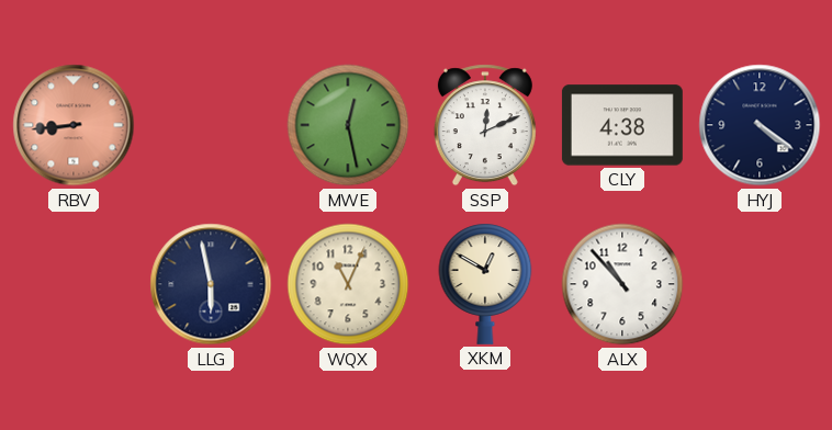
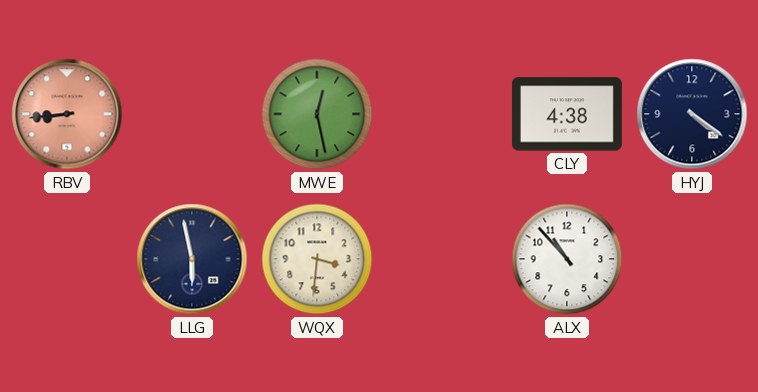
SSP: 12:11 -> none (485, 125)
WQX: 11:04 -> 3:31 (317, 259)
XKM: 12:50 -> none (485, 284)
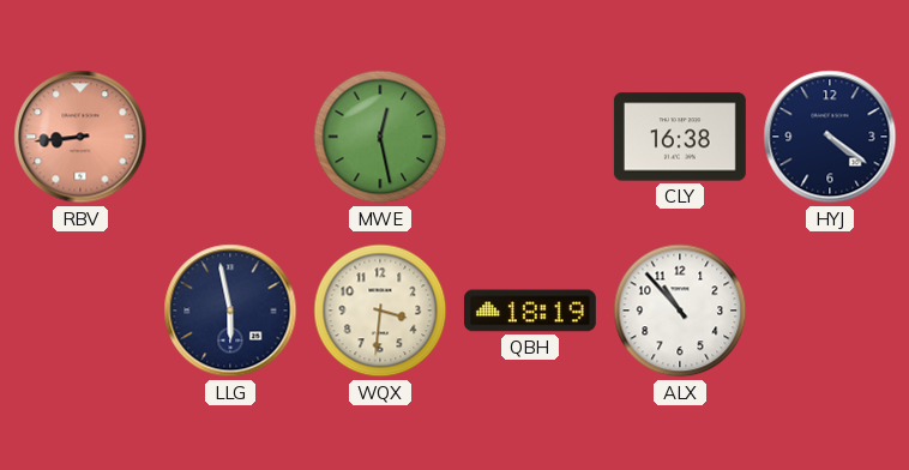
CLY: 4:38 -> 16:38 (680, 137)
QBH: none -> 18:19 (530, 311)
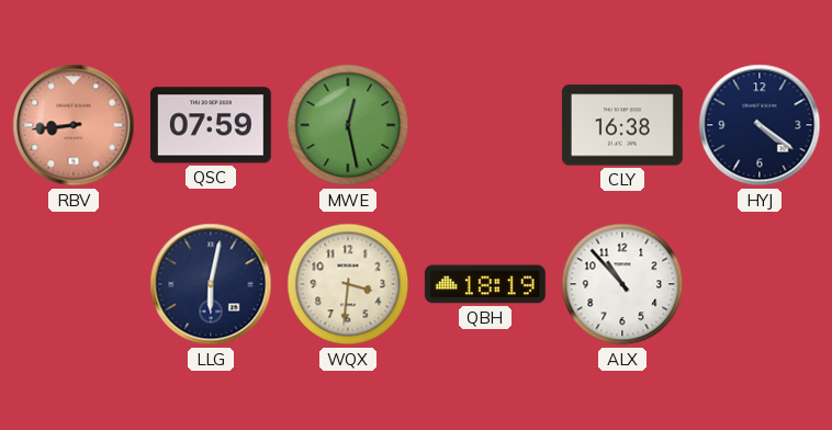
QSC: none -> 07:59 (211, 125)
LLG: 5:58 -> 6:02 (211, 284)
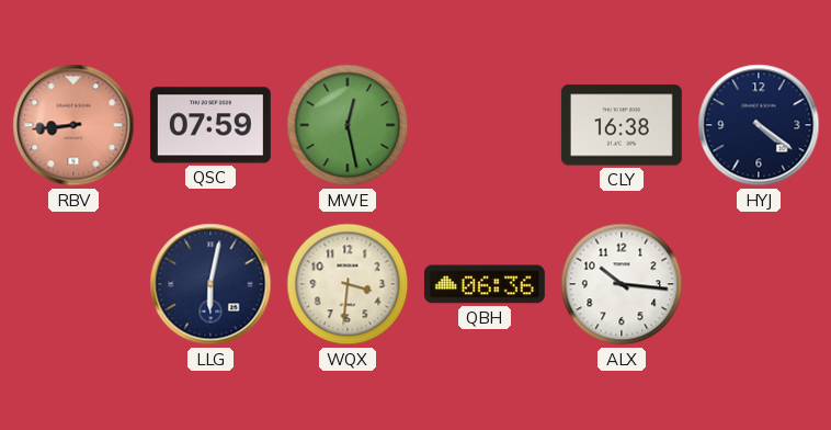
QBH: 18:19 -> 06:36 (485, 284)
ALX: 10:53 -> 10:16 (622, 284)
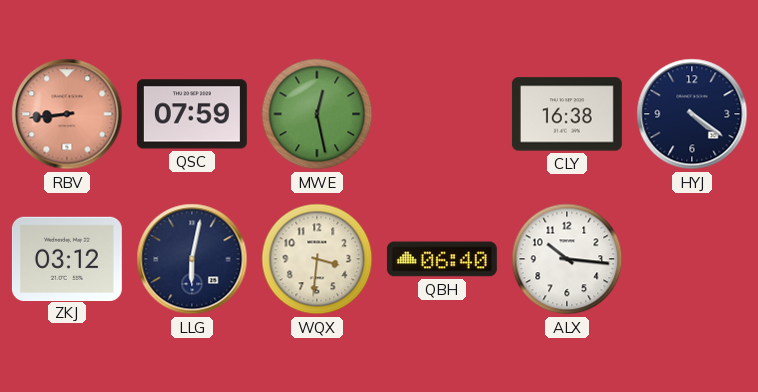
ZKJ: none -> 03:12 (67, 258)
QBH: 06:36 -> 06:40 (442, 259)
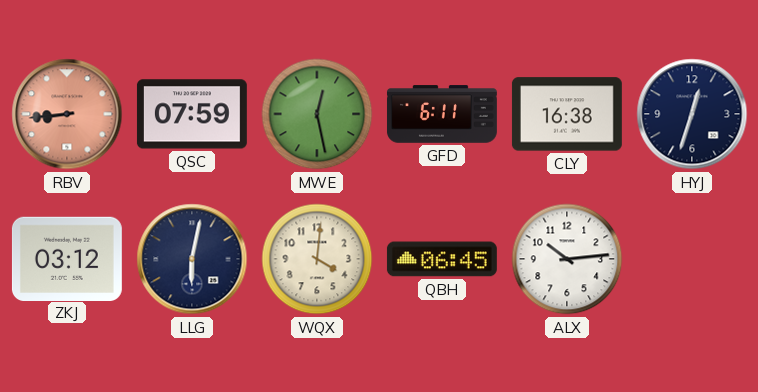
GFD: none -> 6:11 (442, 114)
HYJ: 4:21 -> 12:33 (692, 114)
WQX: 3:31 -> 4:01 (317, 259)
QBH: 06:40 -> 06:45 (442, 259)
ALX: 10:16 -> 10:14 (567, 259)
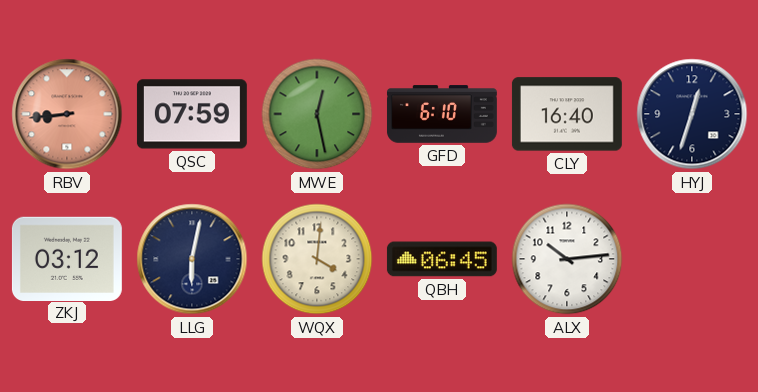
GFD: 6:11 -> 6:10 (442, 114)
CLY: 16:38 -> 16:40 (567, 114)
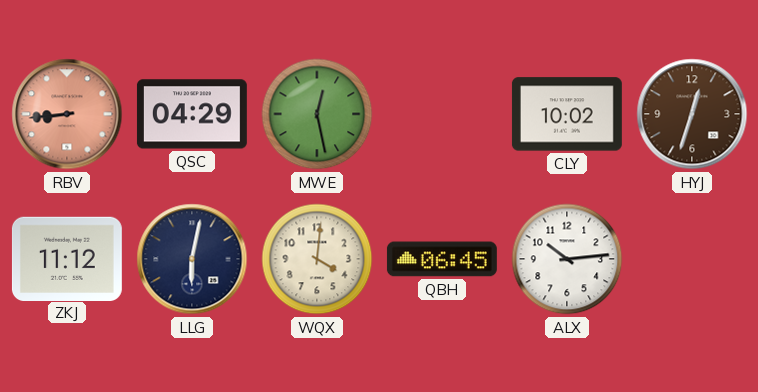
QSC: 07:59 -> 04:29 (192, 114)
GFD: 6:10 -> none (442, 114)
CLY: 16:40 -> 10:02 (567, 114)
HYJ dial: navy -> brown (692, 114)
ZKJ: 03:12 -> 11:12 (67, 258)
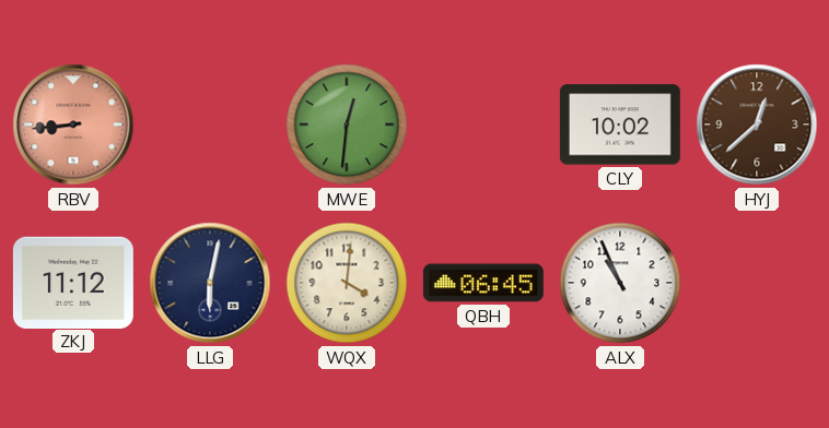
QSC: 04:29 -> none (192, 114)
MWE: 12:28 -> 12:31 (347, 124)
HYJ: 12:33 -> 12:38 (757, 124)
ALX: 10:14 -> 10:56 (620, 283)
